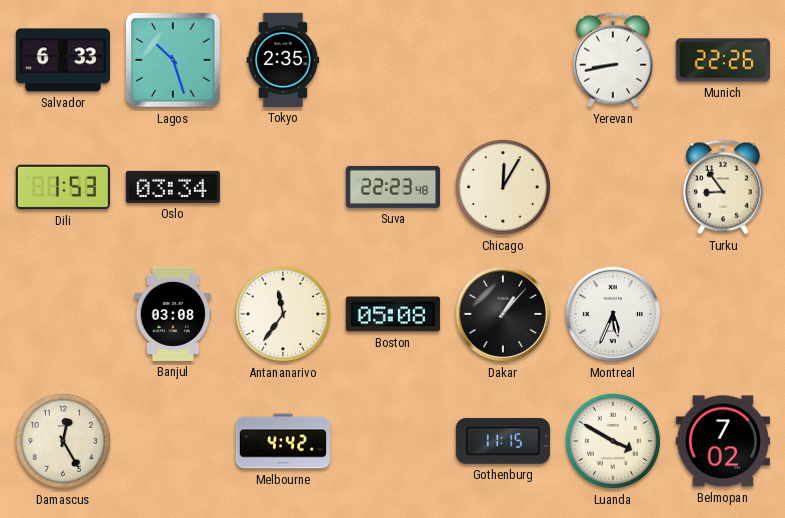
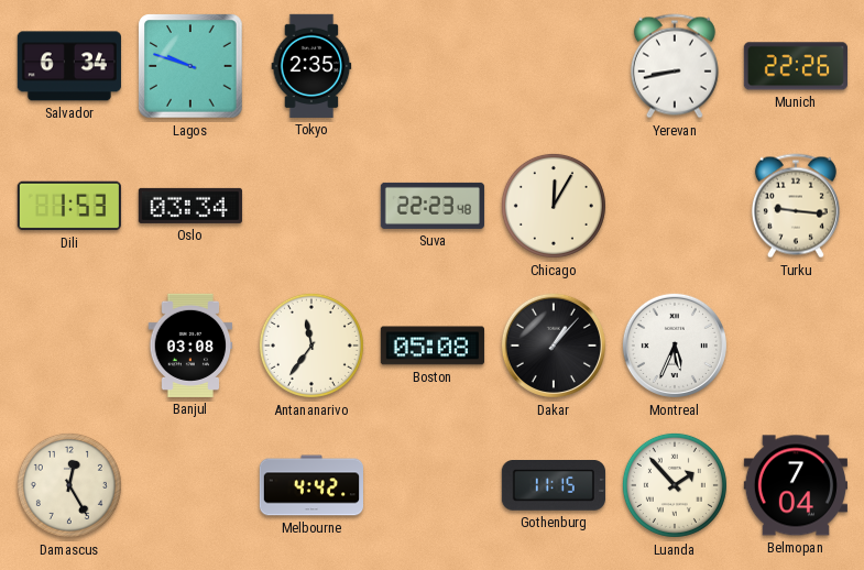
Salvador: 6:33 -> 6:34 (69, 66)
Lagos: 10:27 -> 9:48 (190, 66)
Turku: 8:54 -> 9:16 (796, 206)
Luanda: 3:50 -> 1:53 (675, 485)
Belmopan: 7:02 -> 7:04 (796, 485)
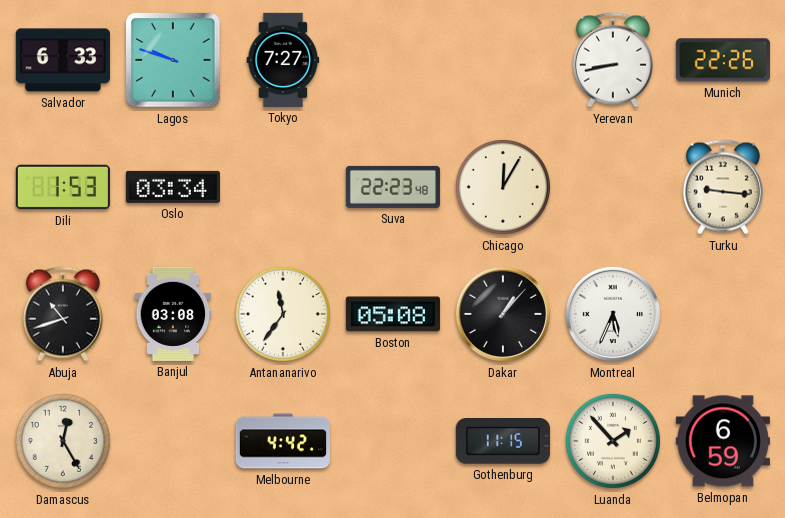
Salvador: 6:34 -> 6:33 (63, 60)
Tokyo: 2:35 -> 7:27 (283, 60)
Abuja: none -> 10:42 (63, 314)
Belmopan: 7:04 -> 6:59 (723, 441)
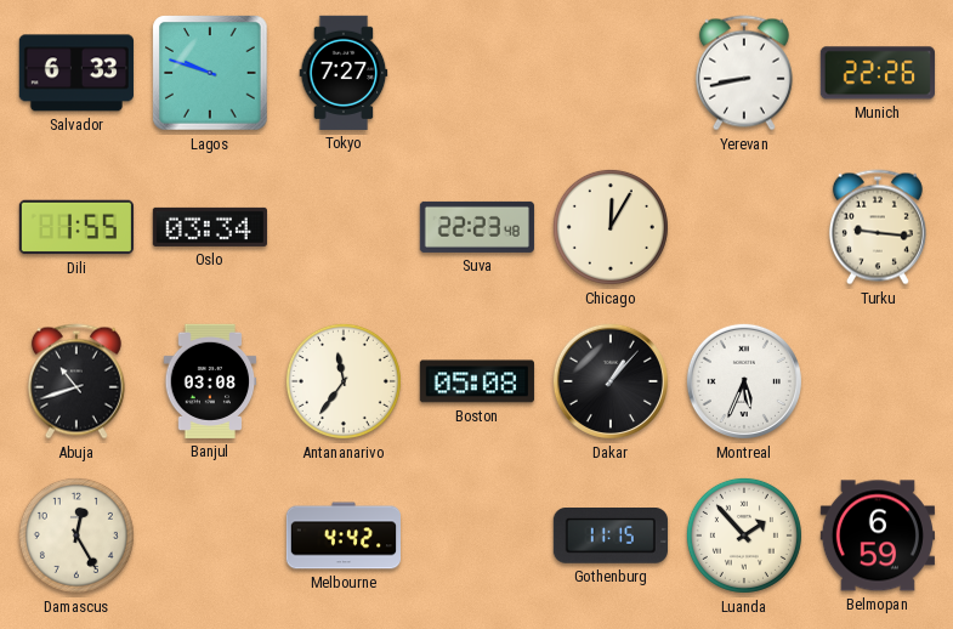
Dili: 1:53 -> 1:55 (76, 227)
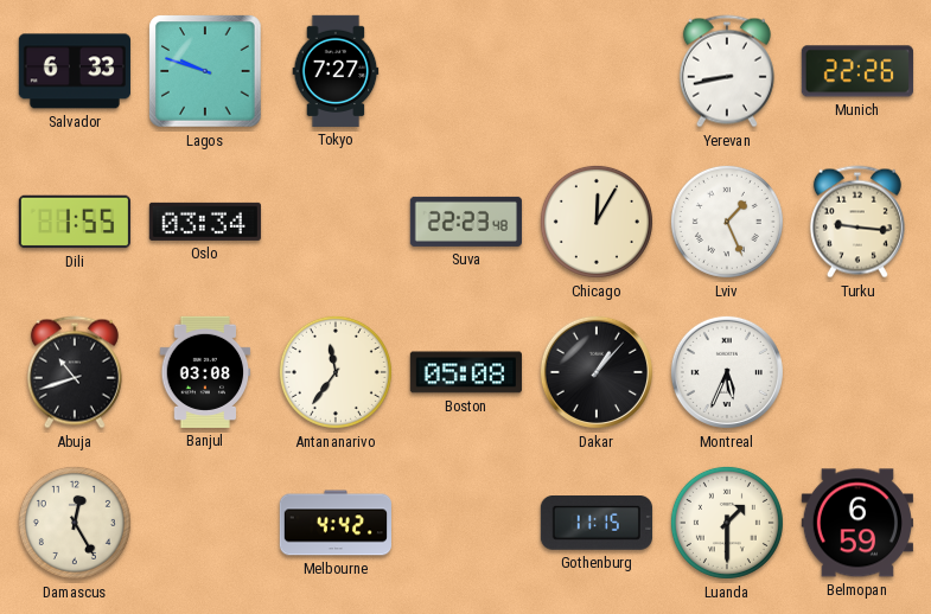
Lviv: none -> 1:26 (727, 222)
Luanda: 1:53 -> 1:30 (727, 523)
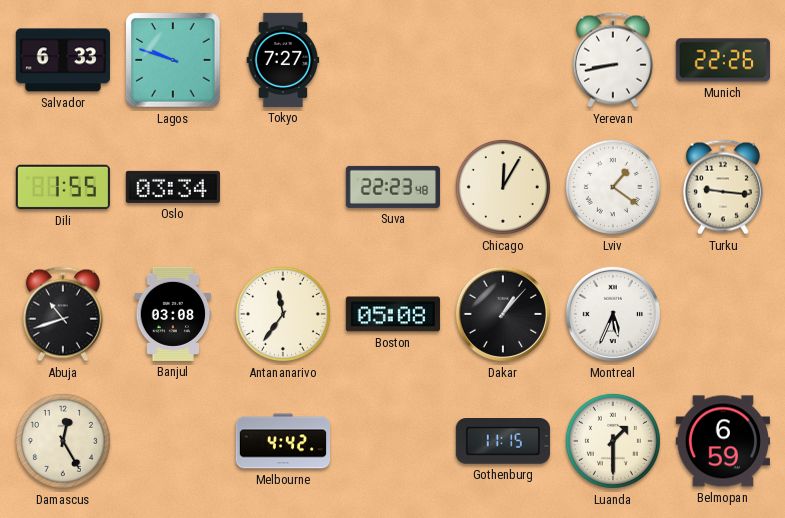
Lviv: 1:26 -> 1:21 (613, 187)
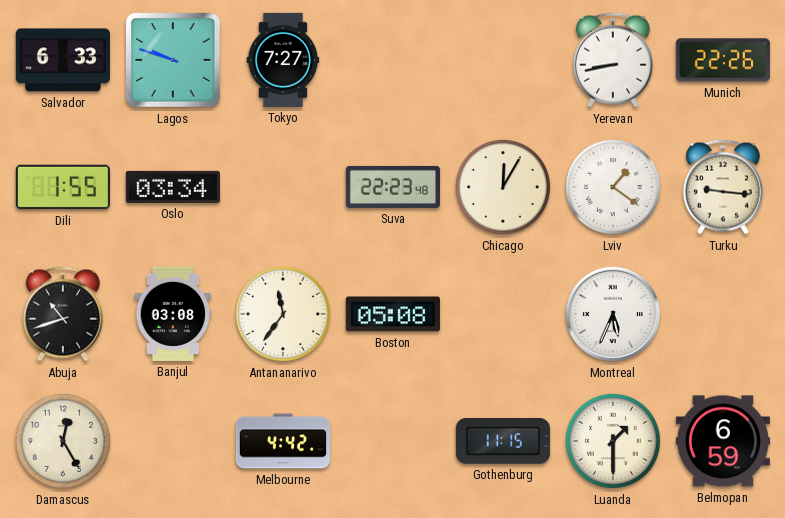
Dakar: 1:07 -> none (503, 314)
